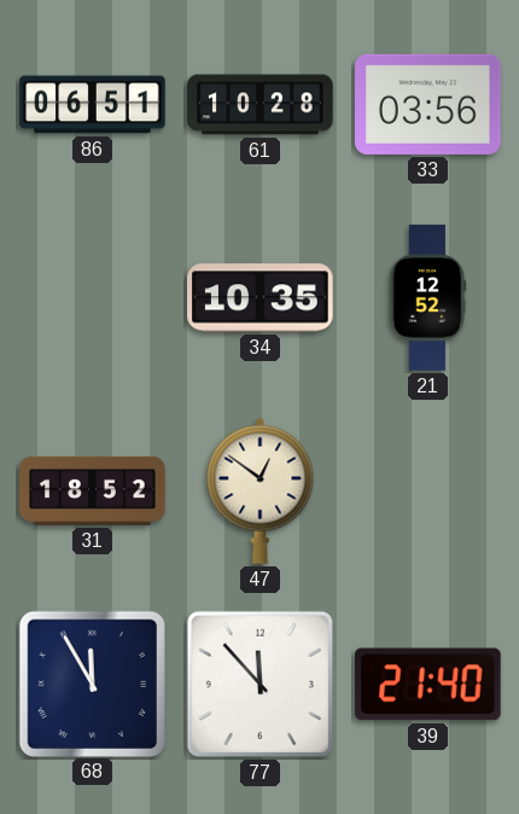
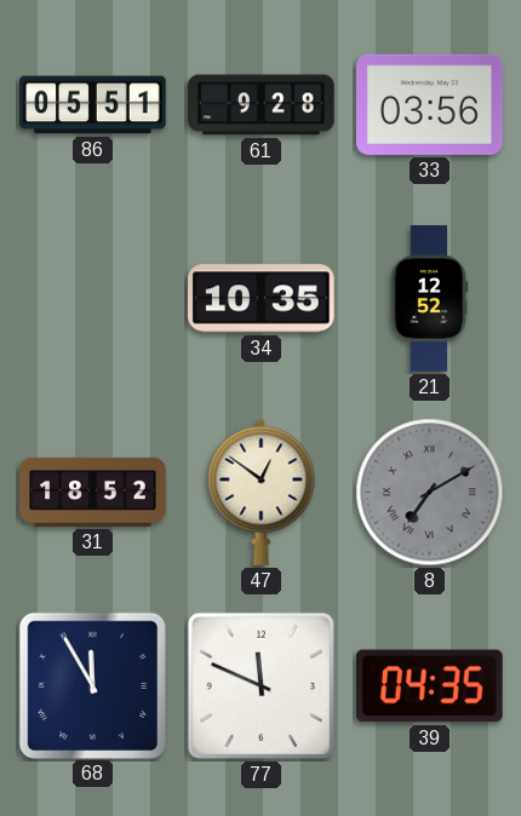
86: 06:51 -> 05:51 (93, 105)
61: 10:28 -> 9:28 (262, 105)
8: none -> 7:10 (430, 493)
77: 11:53 -> 11:49 (260, 685)
39: 21:40 -> 04:35 (430, 686)
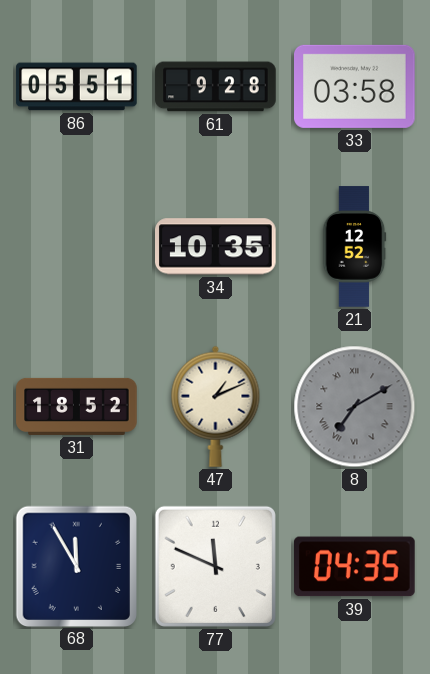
33: 03:56 -> 03:58 (355, 86)
47: 12:51 -> 1:11 (216, 406)
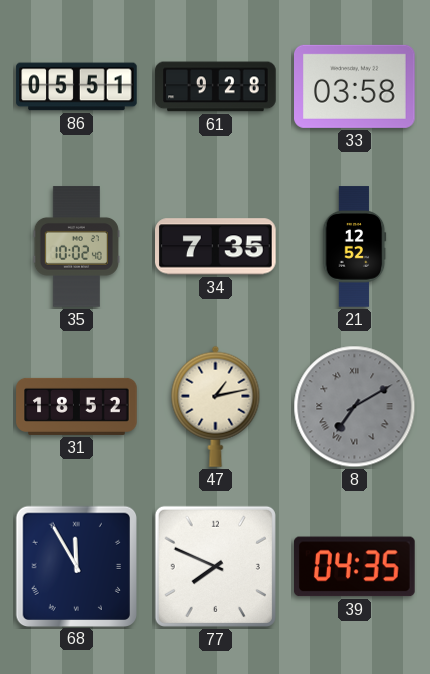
35: none -> 10:02 (76, 247)
34: 10:35 -> 7:35 (216, 247)
47: 1:11 -> 1:13 (216, 406)
77: 11:49 -> 7:49 (215, 566)
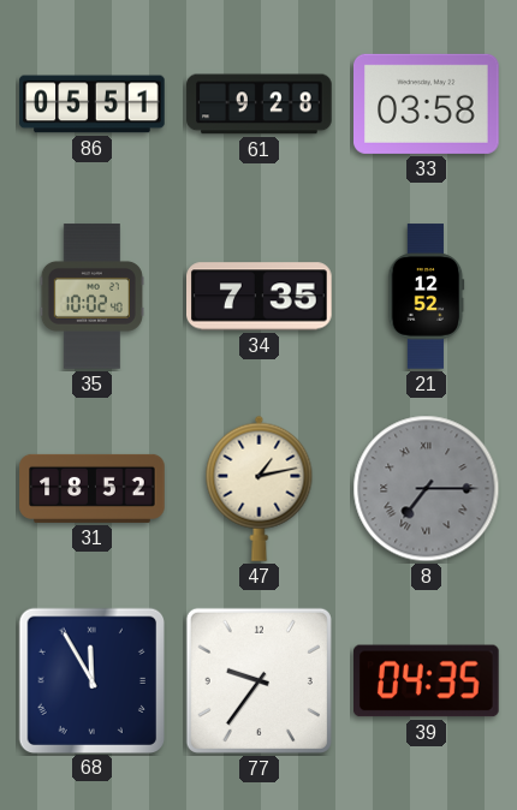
8: 7:10 -> 7:15 (427, 489)
77: 7:49 -> 9:36 (258, 680)
